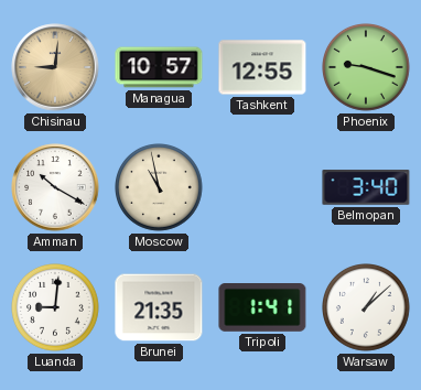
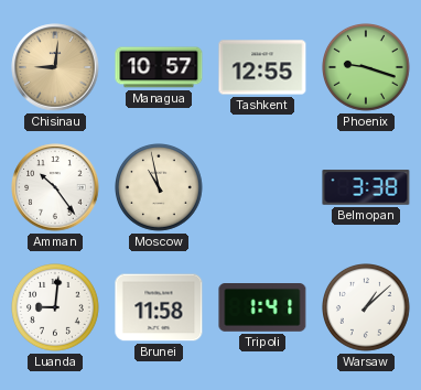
Amman: 10:20 -> 10:24 (55, 187)
Belmopan: 3:40 -> 3:38 (366, 187)
Brunei: 21:35 -> 11:58 (159, 307)
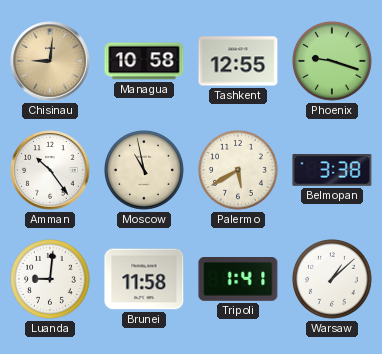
Managua: 10:57 -> 10:58 (144, 61)
Palermo: none -> 5:40 (239, 171)
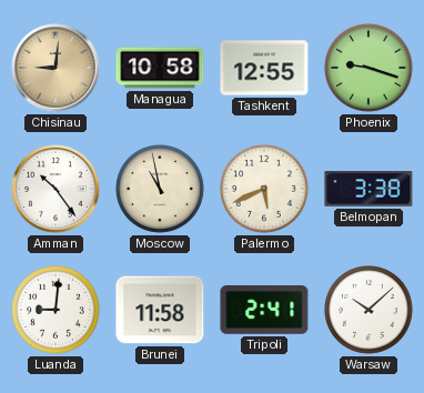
Palermo: 5:40 -> 5:41 (265, 190)
Tripoli: 1:41 -> 2:41 (264, 311)
Warsaw: 1:08 -> 10:08 (370, 311)
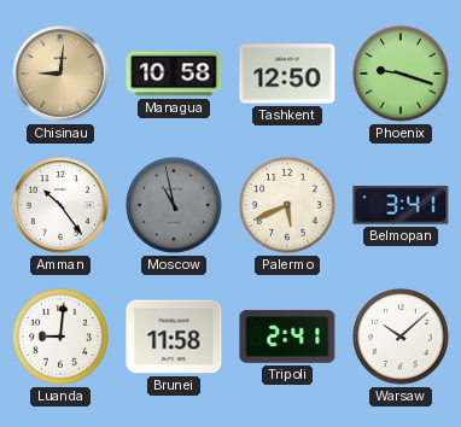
Tashkent: 12:55 -> 12:50 (287, 74)
Moscow dial: cream -> grey (175, 206)
Belmopan: 3:38 -> 3:41 (401, 205)
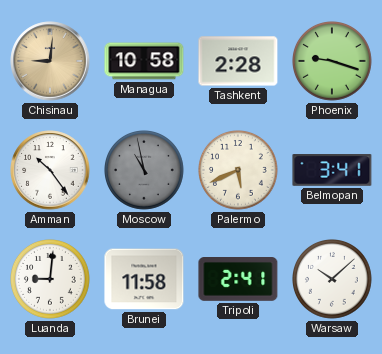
Tashkent: 12:50 -> 2:28 (238, 61)
